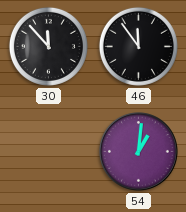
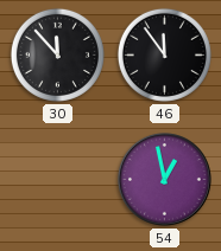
54: 1:01 -> 12:58 (165, 180)
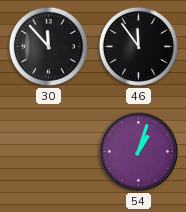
54: 12:58 -> 1:03 (139, 152)
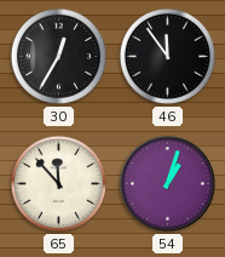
30: 11:53 -> 12:35 (58, 56)
65: none -> 11:53 (58, 183)
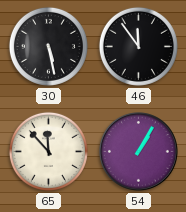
30: 12:35 -> 5:28 (48, 46)
54: 1:03 -> 1:05 (139, 152)
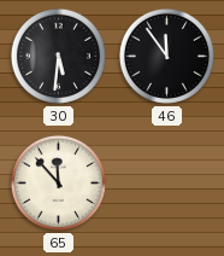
30: 5:28 -> 5:31 (58, 56)
54: 1:05 -> none (139, 152)
